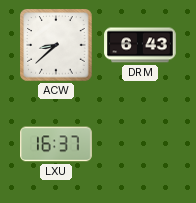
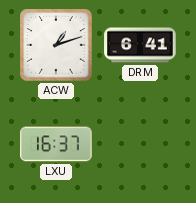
ACW: 8:38 -> 1:12 (56, 45)
DRM: 6:43 -> 6:41 (140, 45)
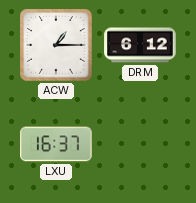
ACW: 1:12 -> 1:15 (56, 45)
DRM: 6:41 -> 6:12 (140, 45)
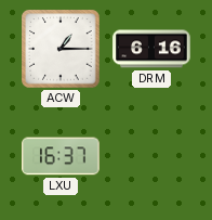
DRM: 6:12 -> 6:16 (151, 49)
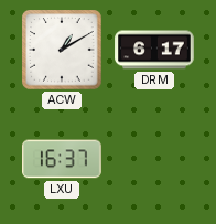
ACW: 1:15 -> 1:10 (62, 50)
DRM: 6:16 -> 6:17 (154, 50)
